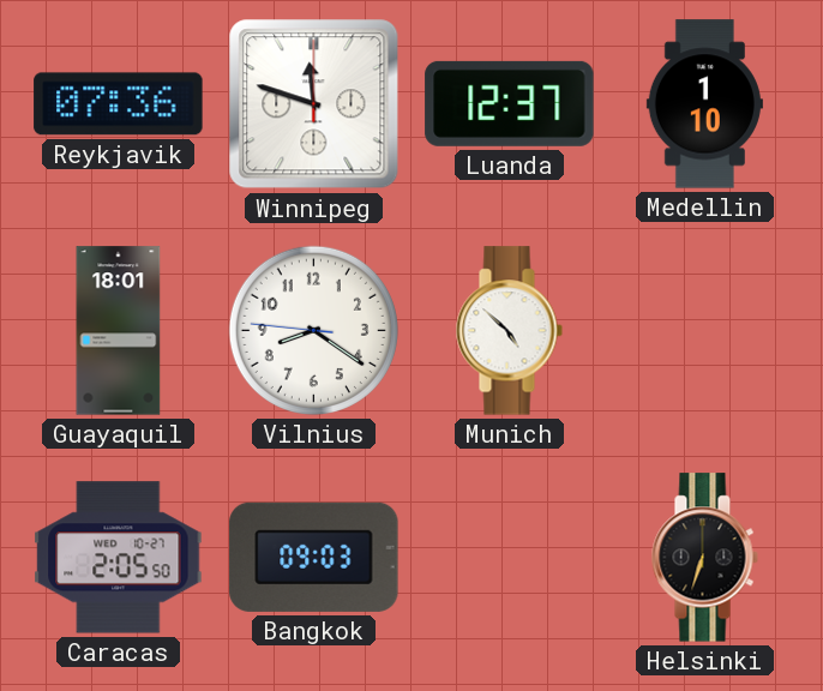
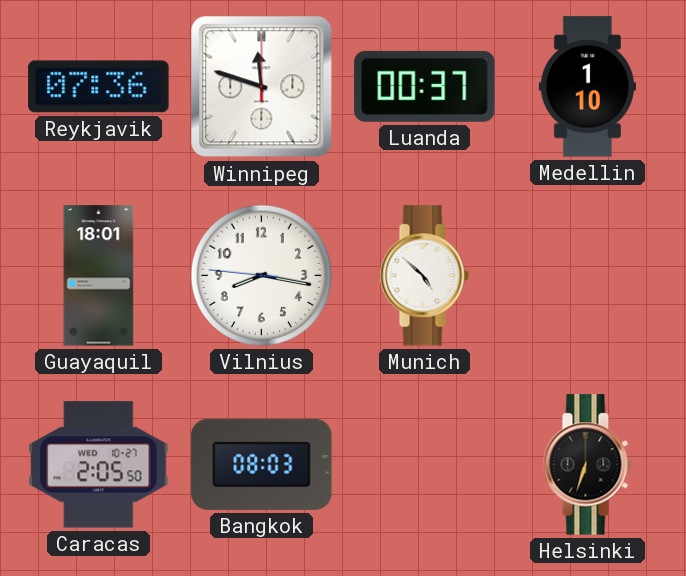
Luanda: 12:37 -> 00:37 (425, 86)
Vilnius: 8:20 -> 8:16 (261, 275)
Bangkok: 09:03 -> 08:03 (262, 464)
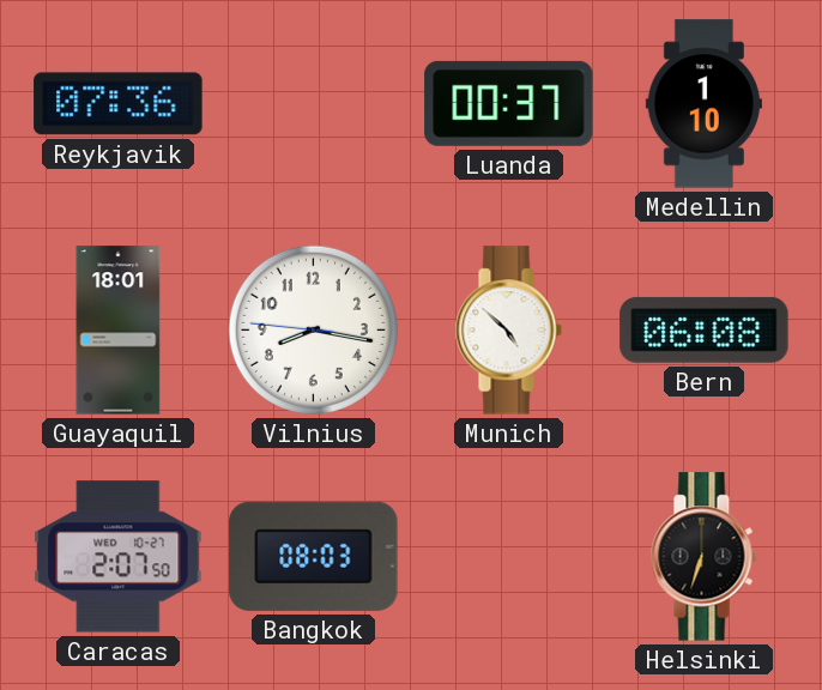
Winnipeg: 11:48 -> none (262, 87)
Bern: none -> 06:08 (705, 329)
Caracas: 2:05 -> 2:07 (119, 557)
